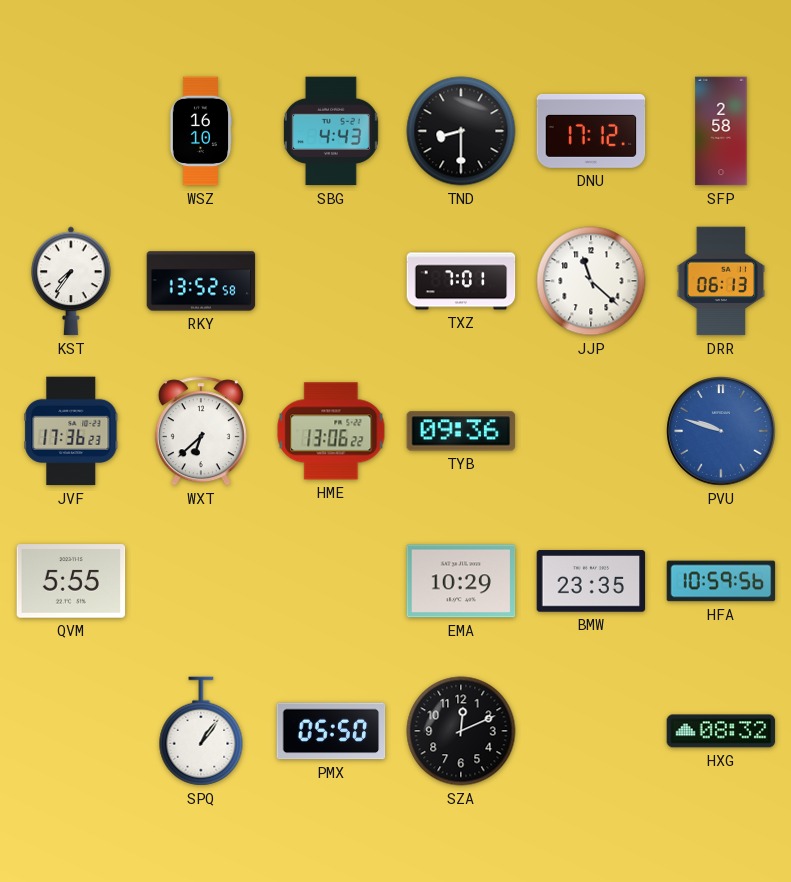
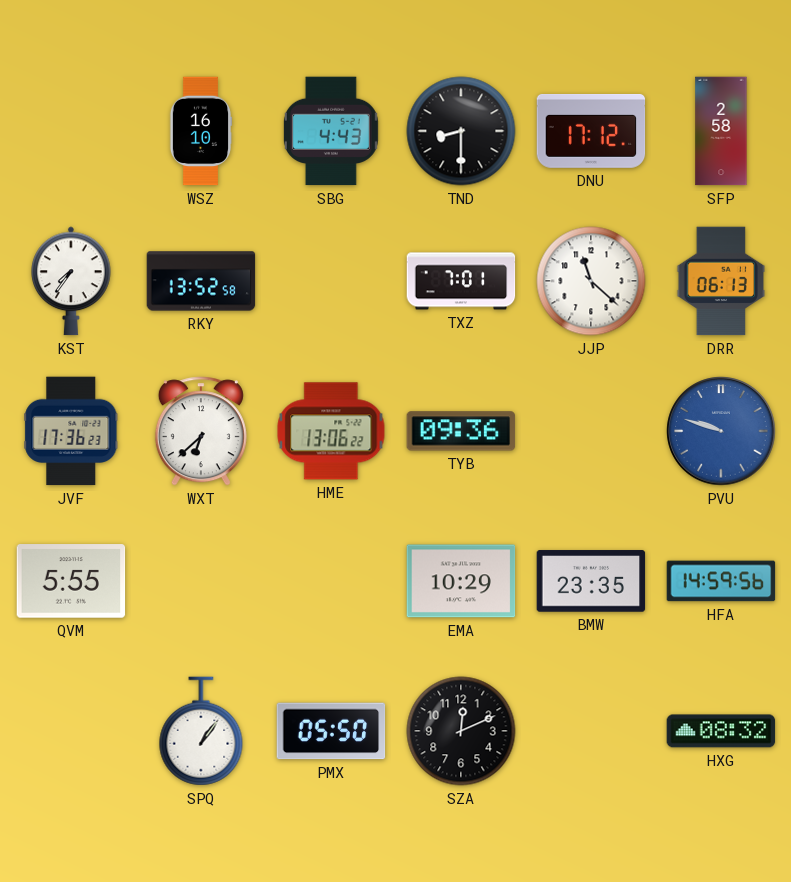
HFA: 10:59 -> 14:59 (721, 581)
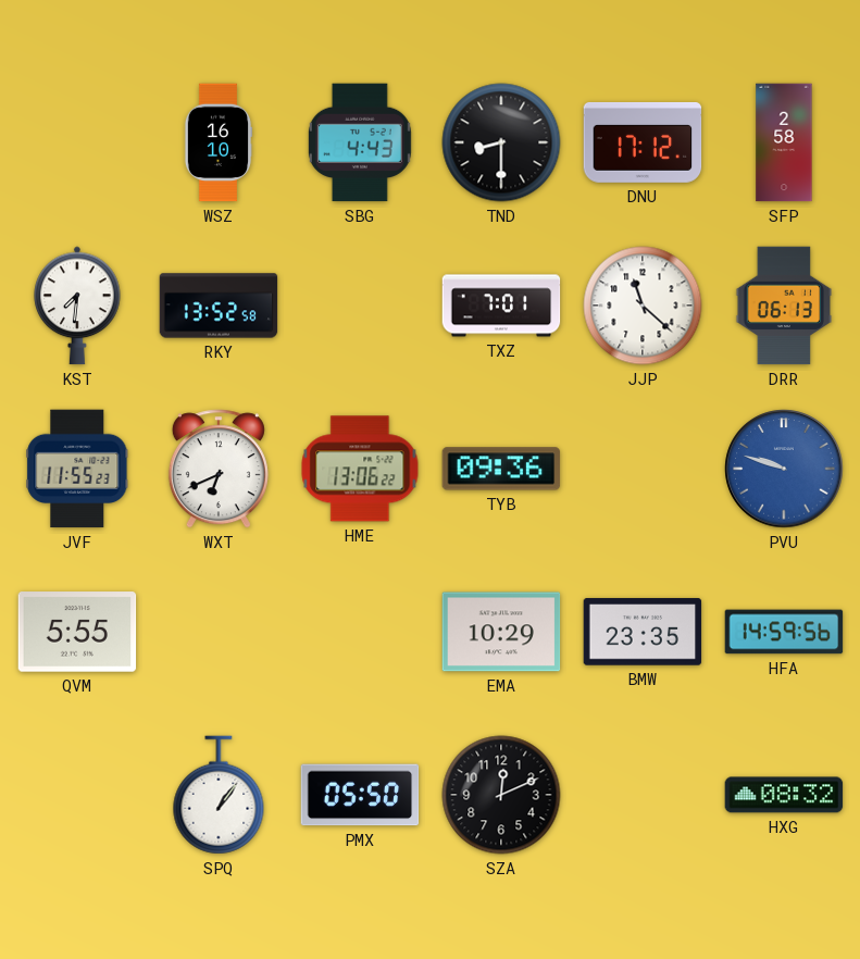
KST: 7:36 -> 7:31 (77, 306)
JVF: 17:36 -> 11:55 (77, 469)
WXT: 6:38 -> 6:41 (219, 469)
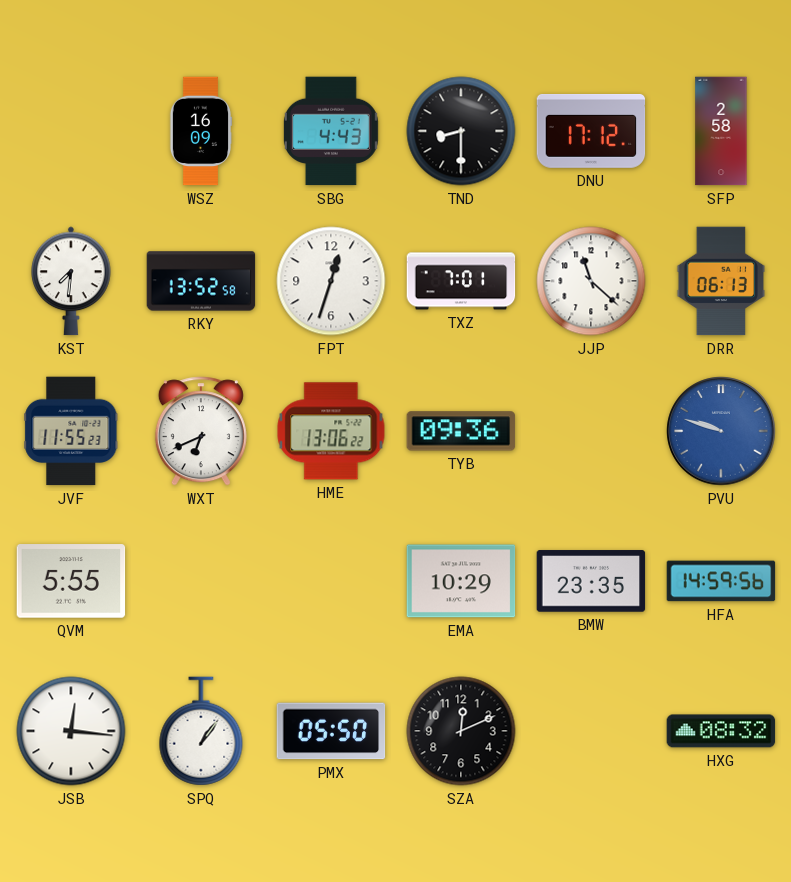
WSZ: 16:10 -> 16:09 (201, 131)
FPT: none -> 12:33 (331, 281)
JSB: none -> 12:16 (71, 731)
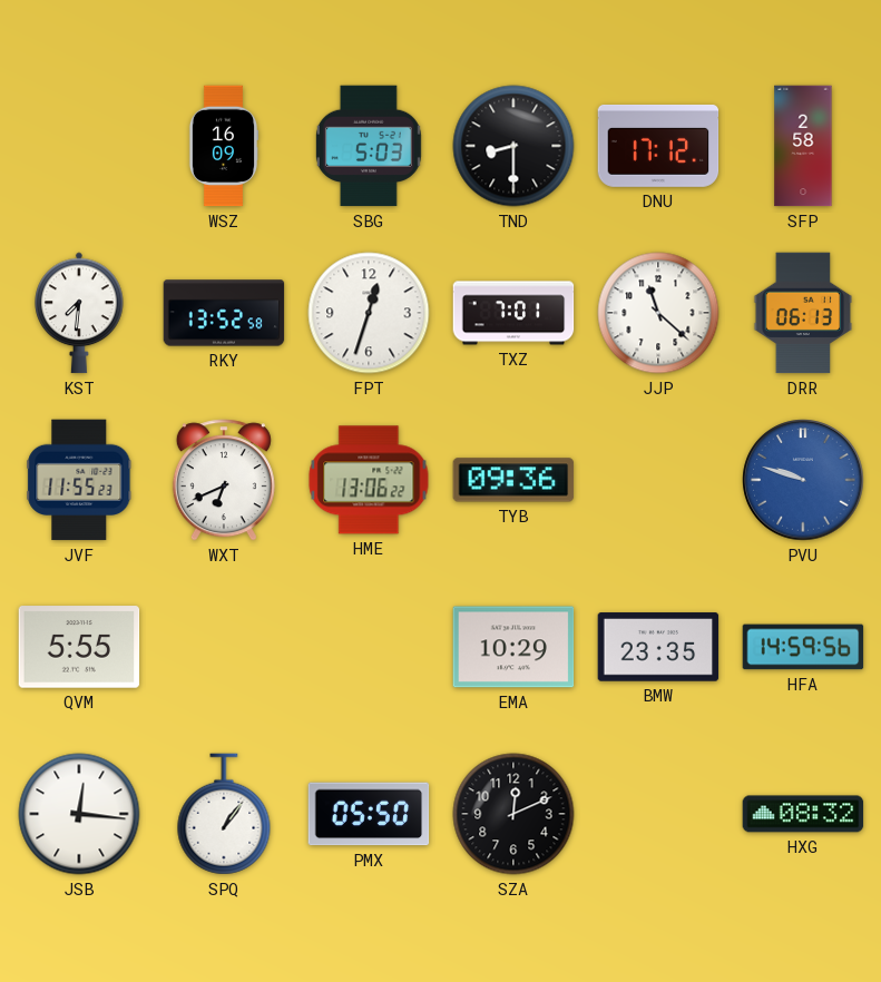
SBG: 4:43 -> 5:03 (369, 146)
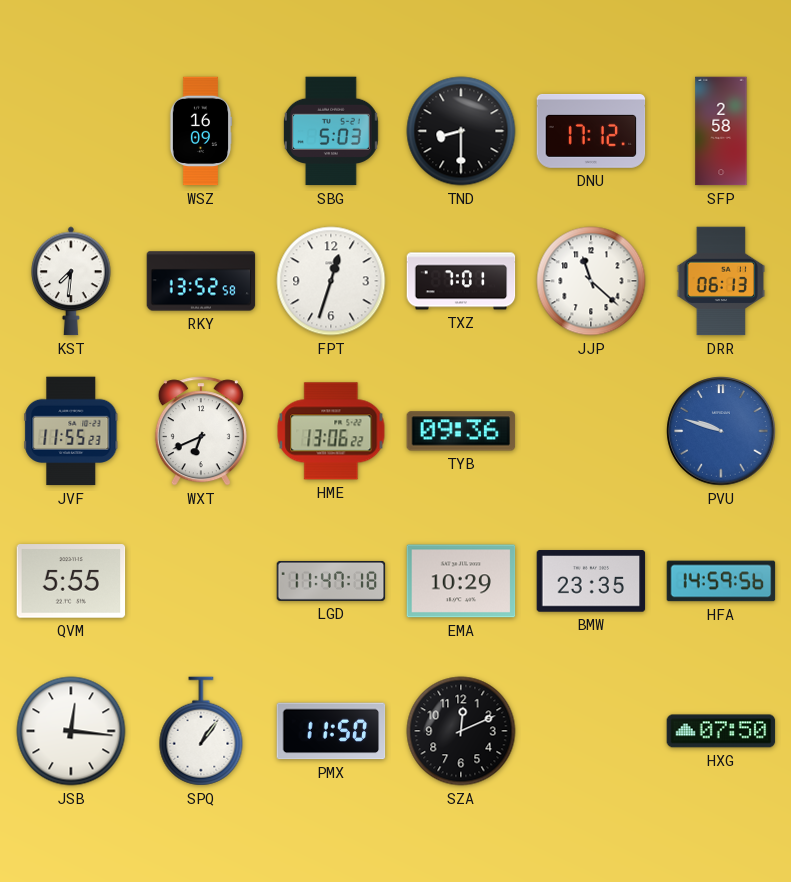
LGD: none -> 11:47 (331, 581)
PMX: 05:50 -> 11:50 (331, 731)
HXG: 08:32 -> 07:50 (721, 731)
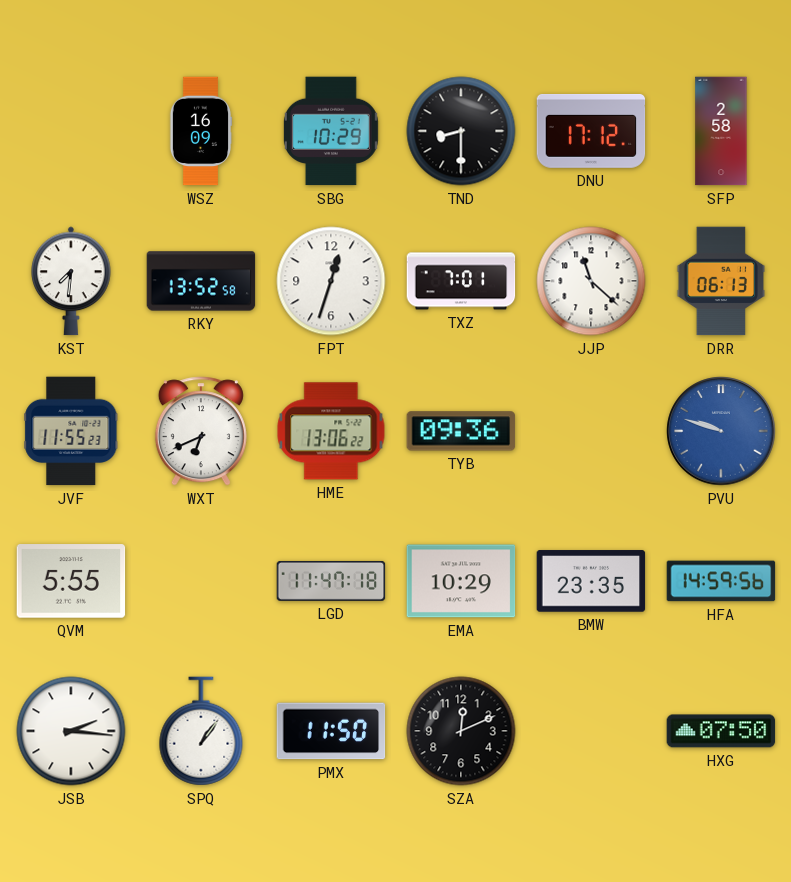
SBG: 5:03 -> 10:29 (331, 131)
JSB: 12:16 -> 2:16 (71, 731)
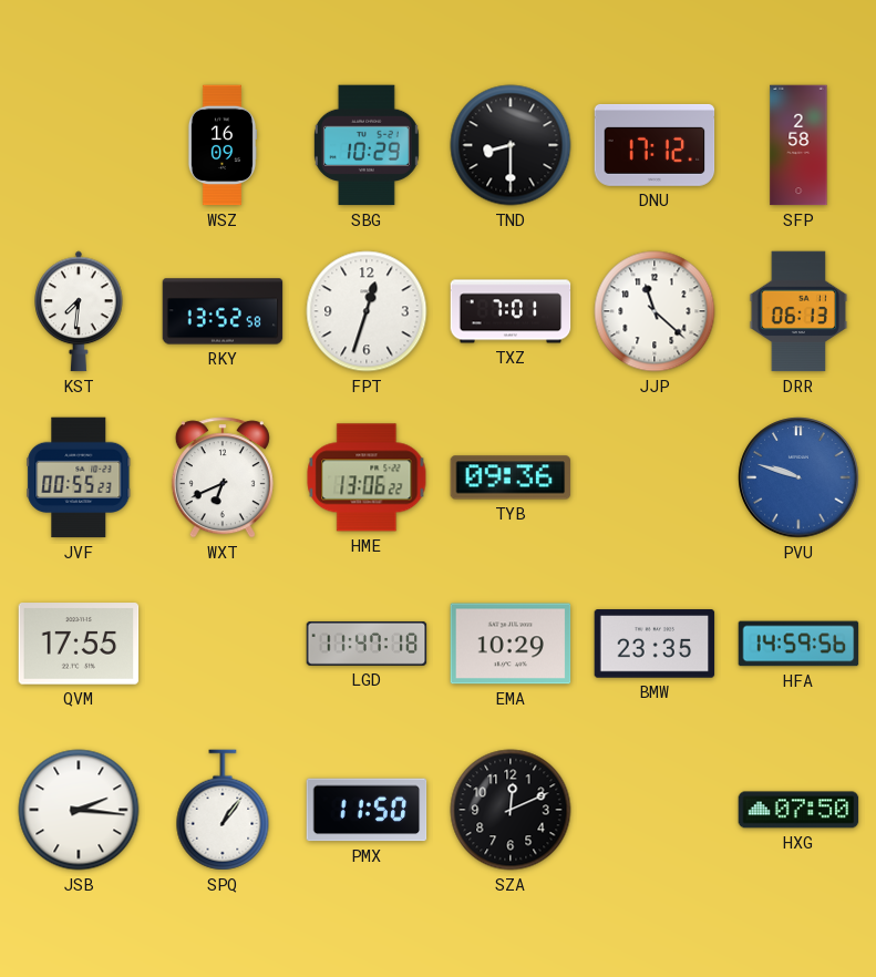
JVF: 11:55 -> 00:55 (79, 477)
QVM: 5:55 -> 17:55 (79, 644)
